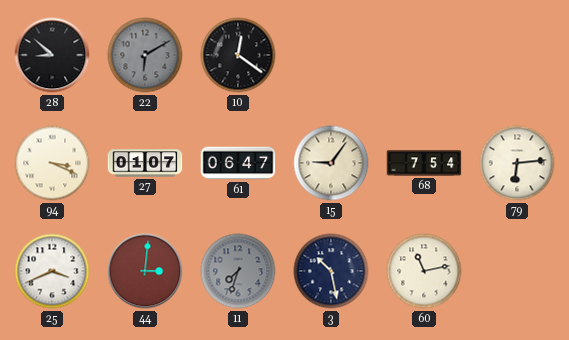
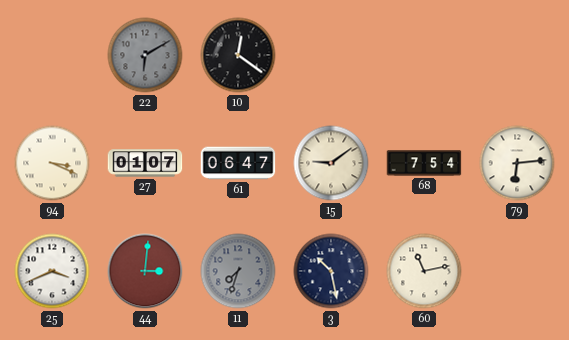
28: 8:52 -> none (52, 55)
15: 9:06 -> 9:09 (331, 163)
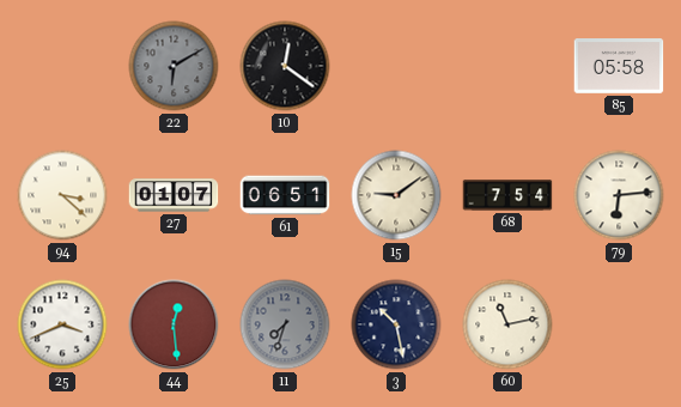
85: none -> 05:58 (619, 67)
94: 3:19 -> 3:22 (62, 195)
61: 06:47 -> 06:51 (285, 195)
44: 3:01 -> 12:29 (174, 324)
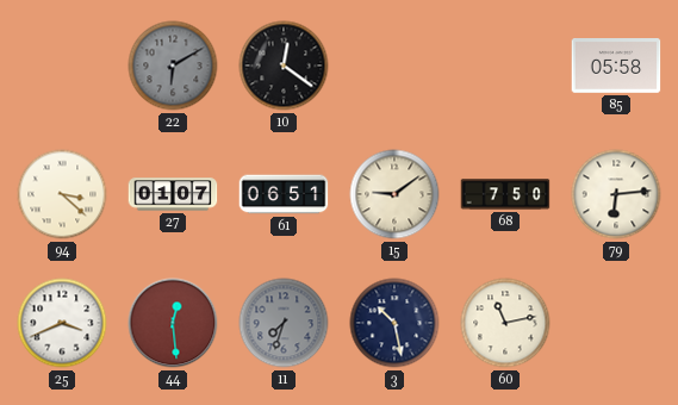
68: 7:54 -> 7:50 (505, 194)
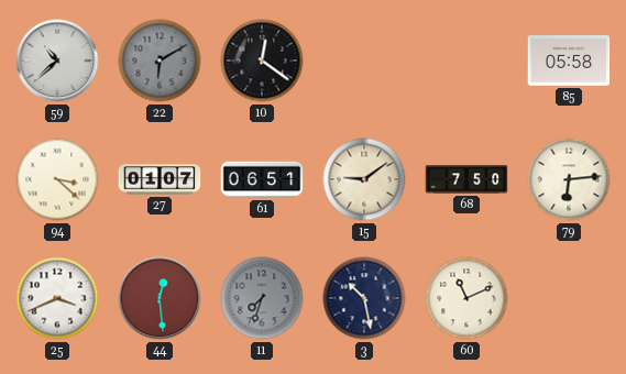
59: none -> 10:38 (57, 61)
60: 11:13 -> 11:11 (466, 298)
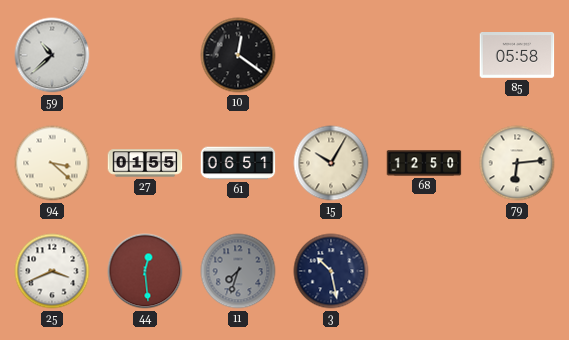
22: 6:10 -> none (160, 61)
27: 01:07 -> 01:55 (145, 163)
15: 9:09 -> 10:05 (331, 163)
68: 7:50 -> 12:50 (424, 163)
60: 11:11 -> none (466, 298)
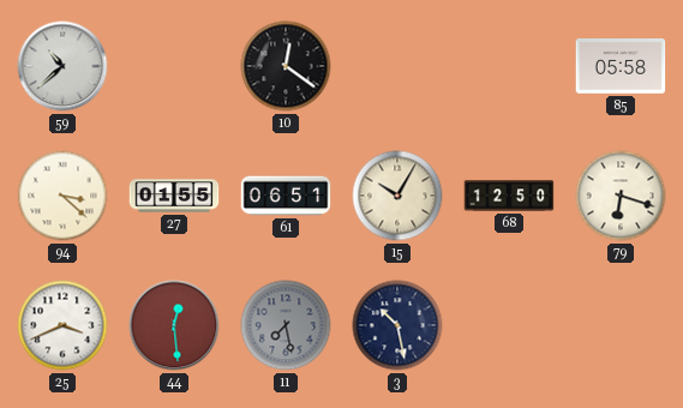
79: 6:14 -> 6:18 (621, 196)
11: 7:33 -> 7:28 (286, 325)
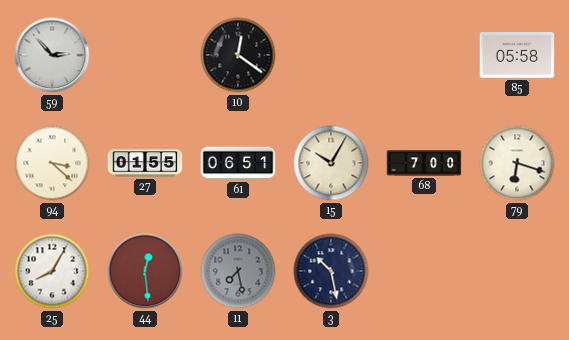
59: 10:38 -> 2:53 (52, 55)
68: 12:50 -> 7:00 (424, 163)
25: 3:41 -> 8:05 (52, 271)
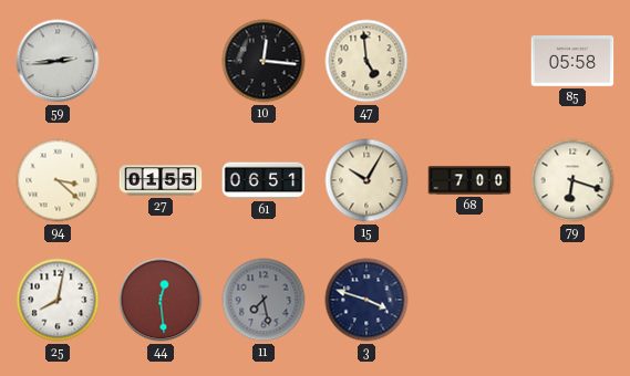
59: 2:53 -> 2:44 (58, 61)
10: 12:21 -> 12:16 (264, 61)
47: none -> 4:59 (366, 61)
25: 8:05 -> 8:02 (58, 300)
3: 10:28 -> 3:48 (366, 300)
